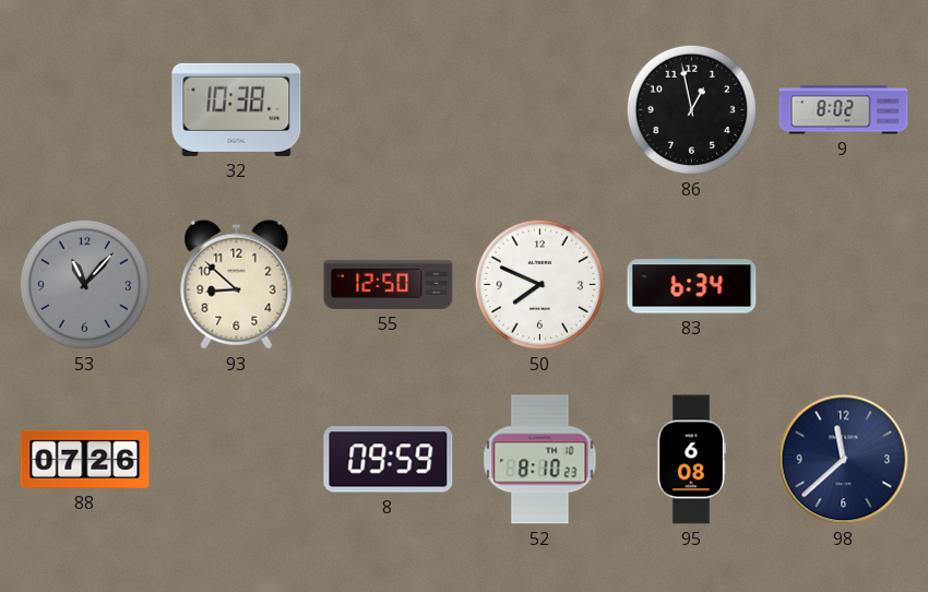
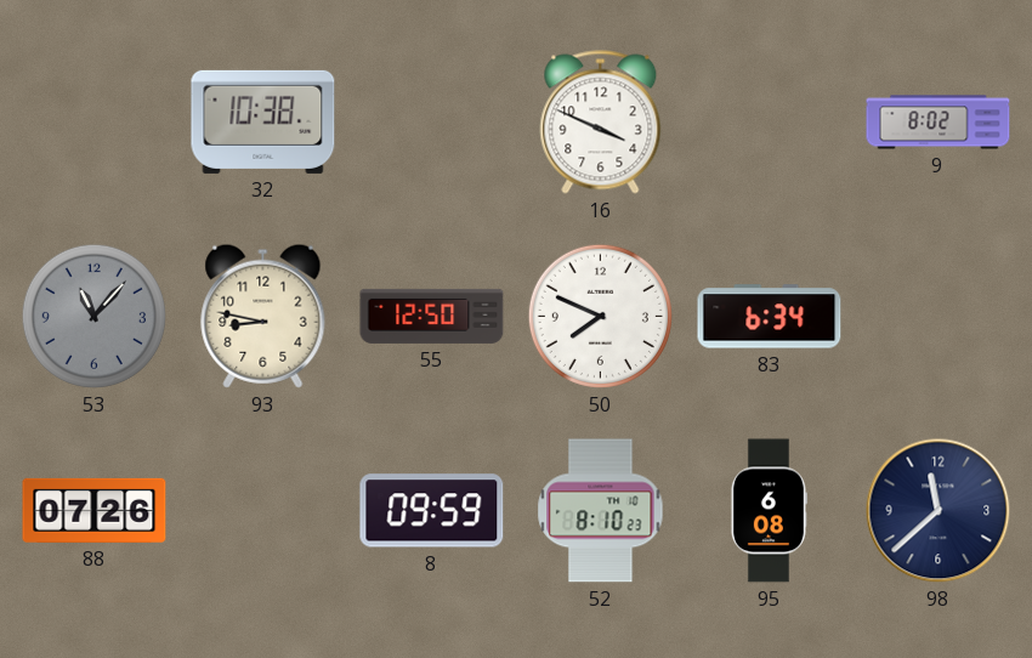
16: none -> 3:49 (601, 123)
86: 12:58 -> none (691, 109)
93: 8:52 -> 8:47 (263, 316)
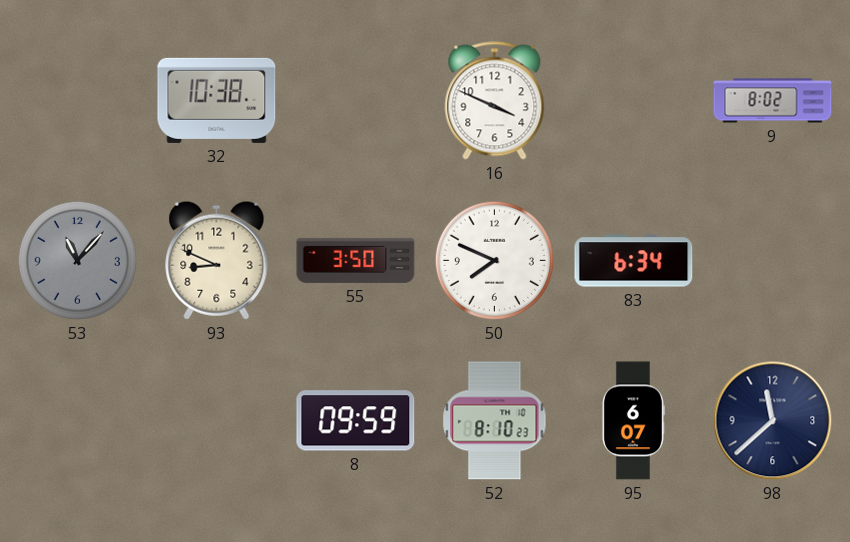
93: 8:47 -> 8:49 (217, 260)
55: 12:50 -> 3:50 (356, 260)
88: 07:26 -> none (95, 510)
95: 6:08 -> 6:07 (633, 421)
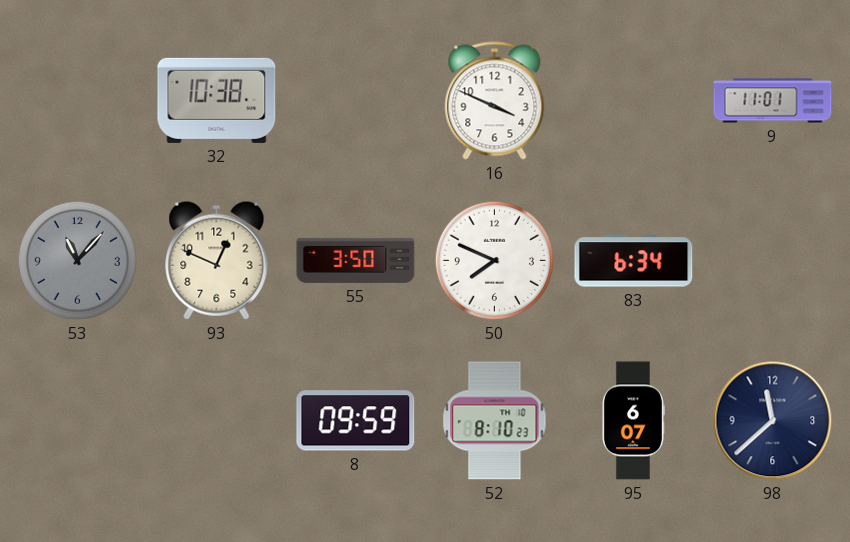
9: 8:02 -> 11:01 (773, 101)
93: 8:49 -> 12:49 (217, 260)
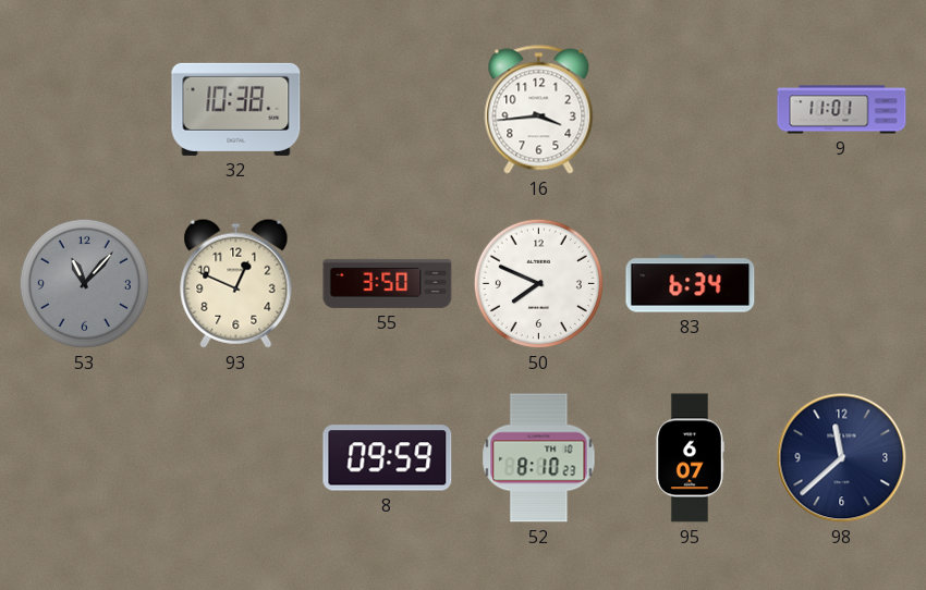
16: 3:49 -> 3:44 (539, 110)
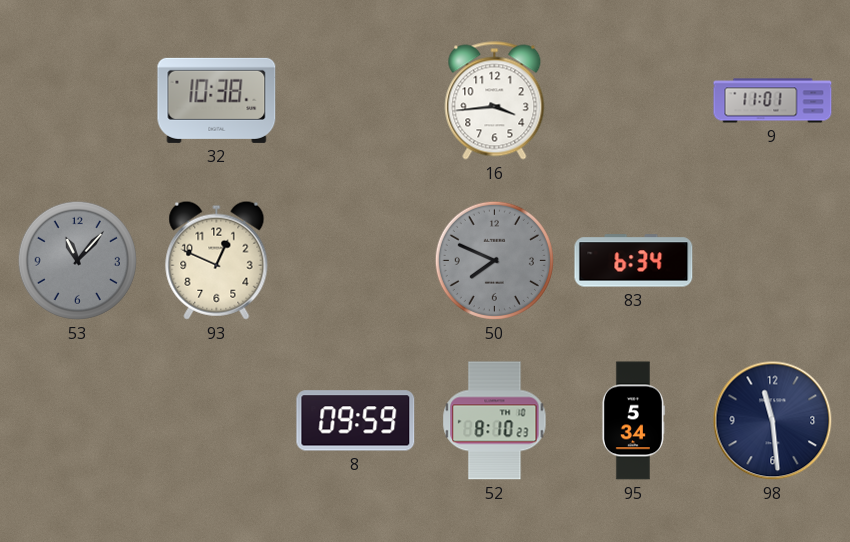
55: 3:50 -> none (388, 283)
50 dial: white -> grey (494, 260)
95: 6:07 -> 5:34 (633, 421)
98: 11:38 -> 11:29 (773, 421)
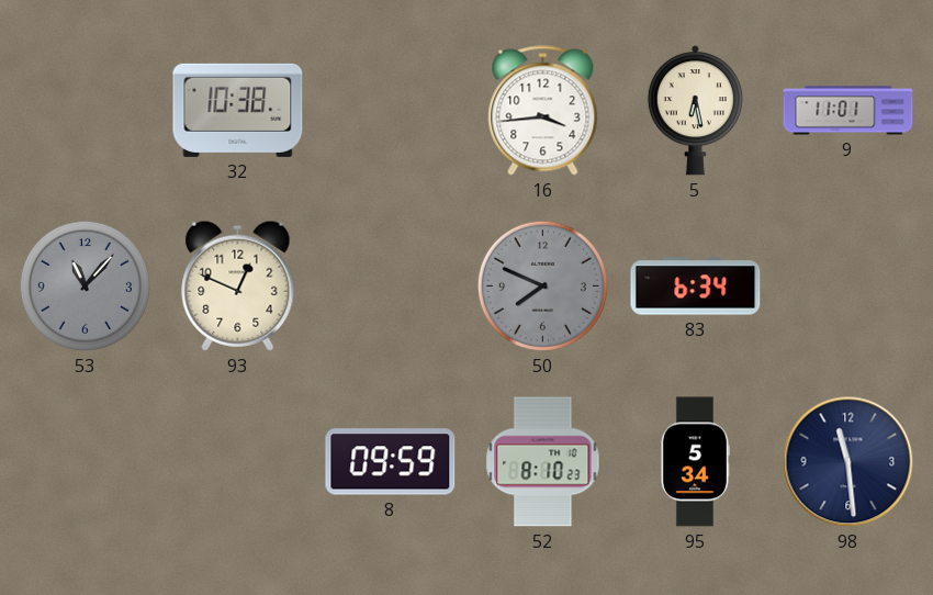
5: none -> 6:28 (695, 111)
